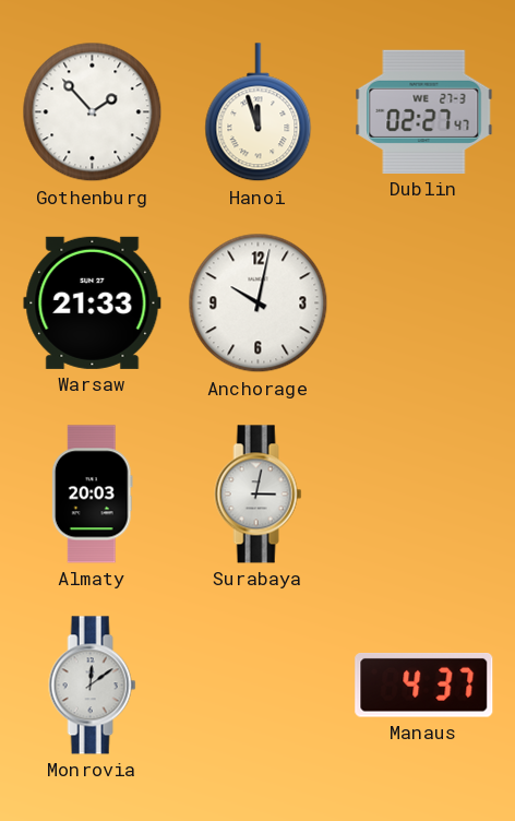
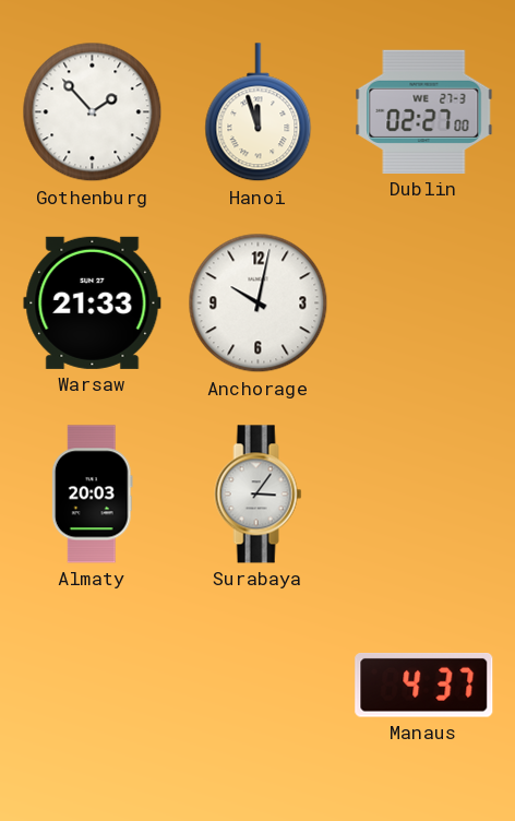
Dublin: 02:27:47 -> 02:27:00 (424, 111)
Surabaya: 3:02 -> 3:06 (259, 495)
Monrovia: 12:09 -> none (93, 686)
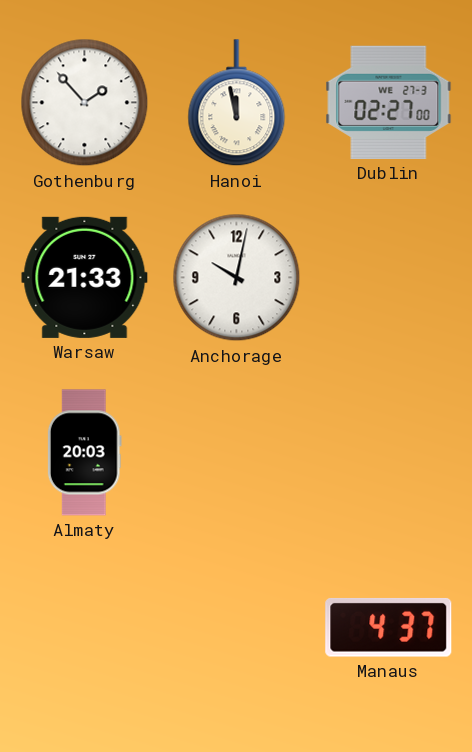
Hanoi: 11:57 -> 11:58 (237, 103)
Surabaya: 3:06 -> none (259, 495)
